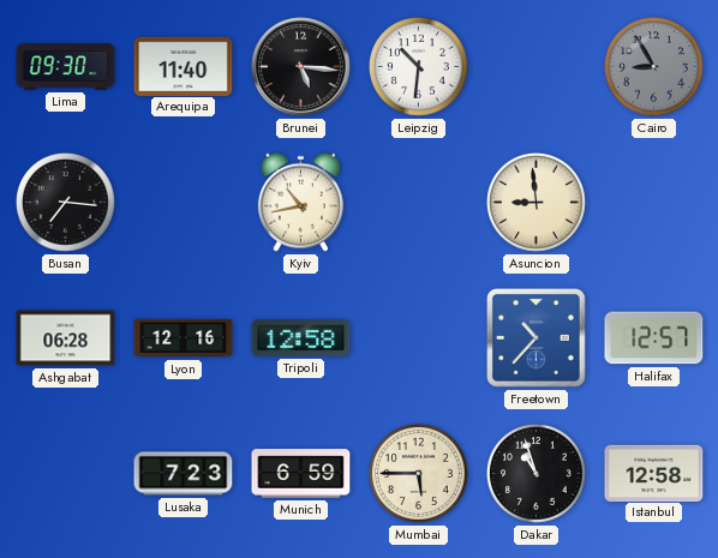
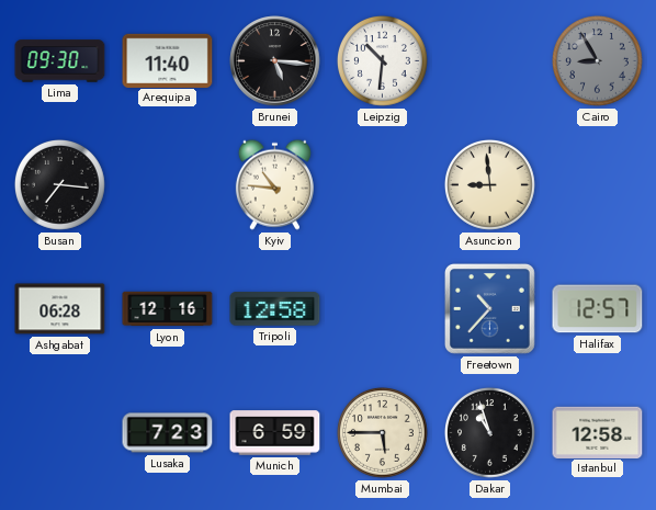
Kyiv: 10:43 -> 10:46 (274, 184)
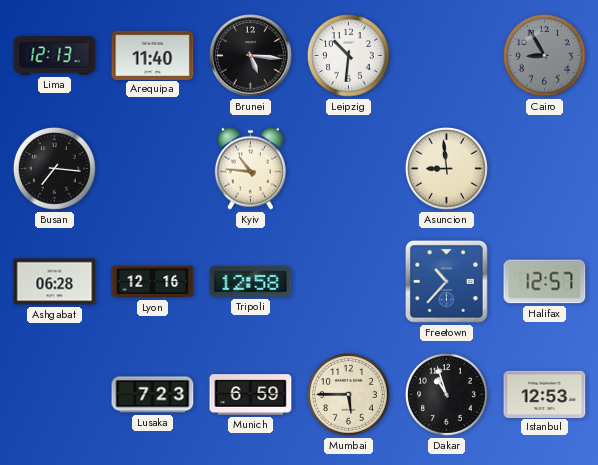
Lima: 09:30 -> 12:13 (55, 56)
Istanbul: 12:58 -> 12:53 (545, 394)
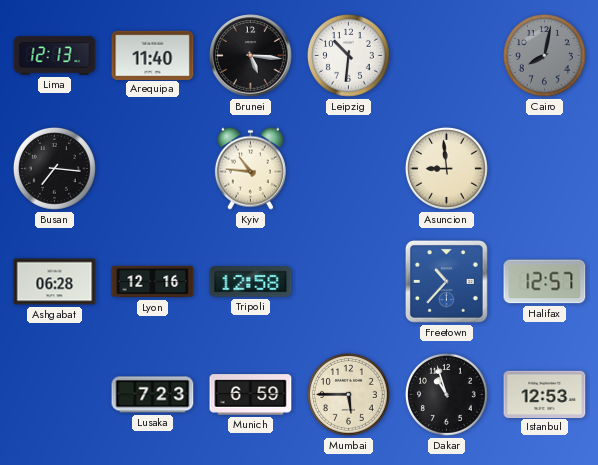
Cairo: 8:55 -> 8:02 (545, 56)
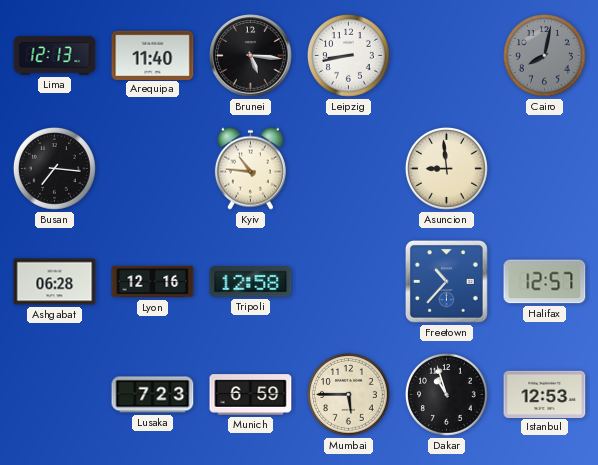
Leipzig: 10:31 -> 8:43 (349, 56)
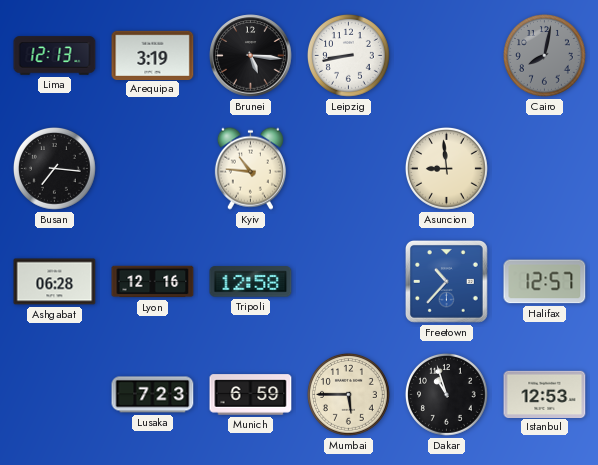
Arequipa: 11:40 -> 3:19 (153, 55)
